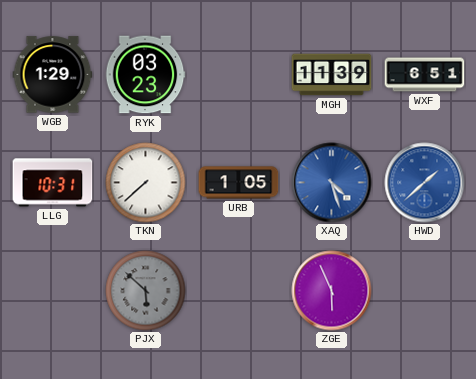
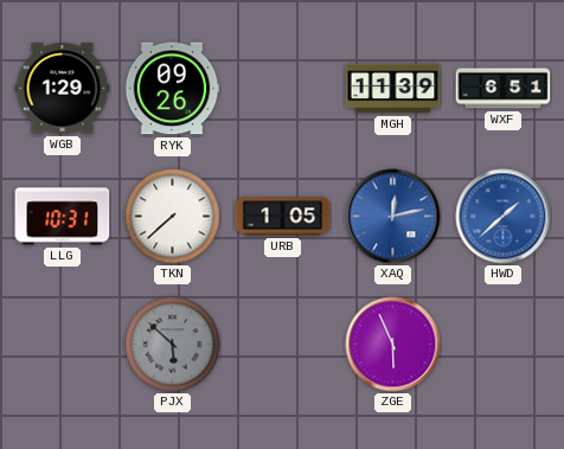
RYK: 03:23 -> 09:26 (172, 89)
XAQ: 4:27 -> 12:13 (393, 217)
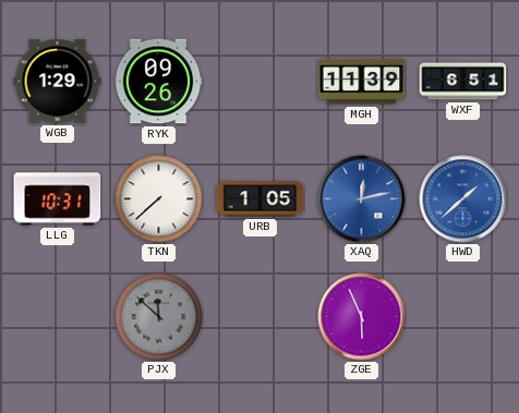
PJX: 5:52 -> 11:52 (159, 317)
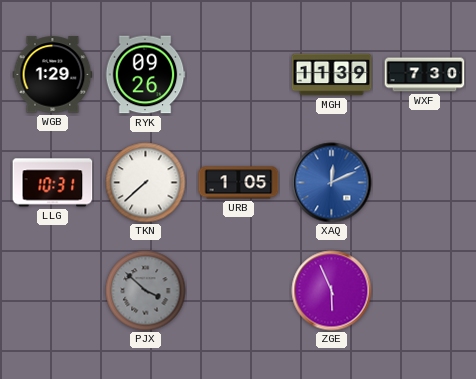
WXF: 6:51 -> 7:30 (425, 75)
XAQ: 12:13 -> 12:11 (332, 183)
HWD: 1:38 -> none (463, 199)
PJX: 11:52 -> 3:52 (146, 291)
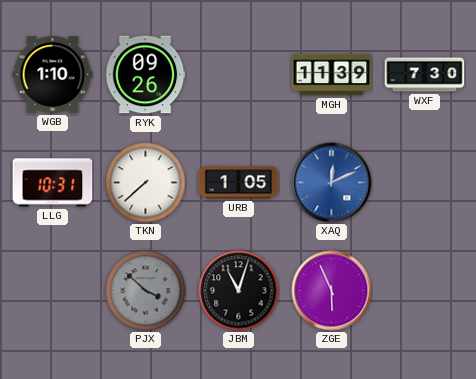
WGB: 1:29 -> 1:10 (53, 75)
JBM: none -> 11:03 (239, 291)
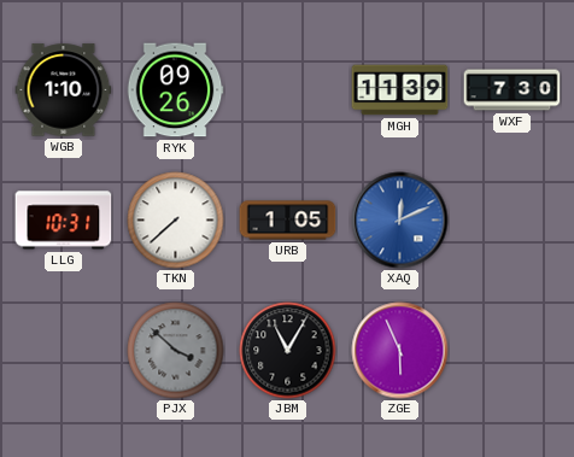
JBM: 11:03 -> 11:05 (288, 351)
